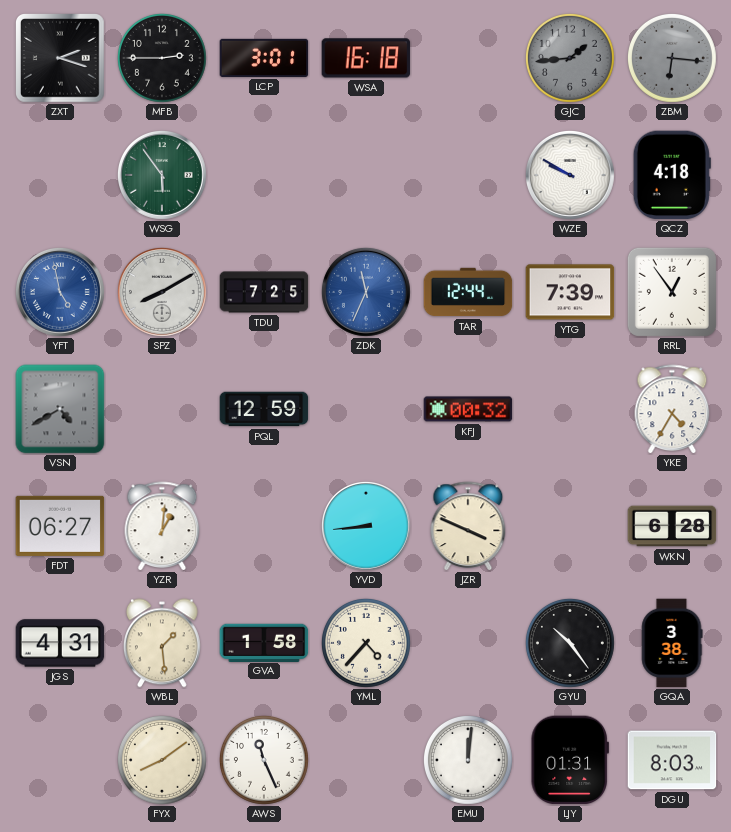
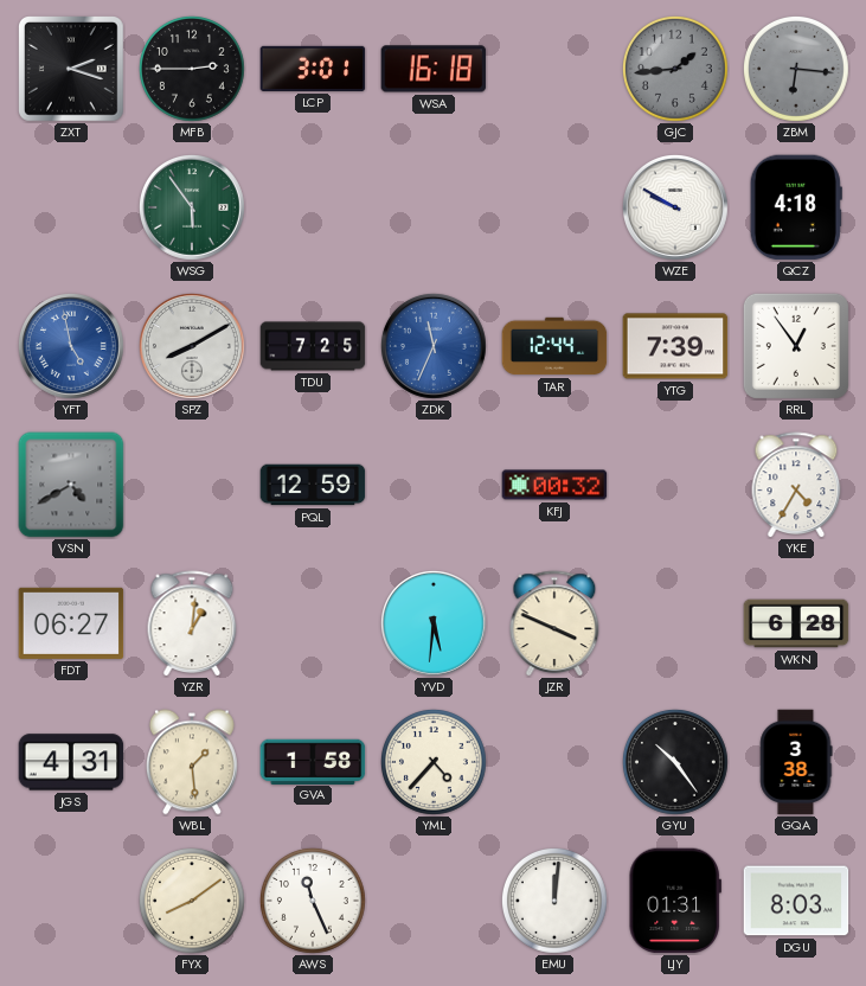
YVD: 8:44 -> 5:31 (434, 623)
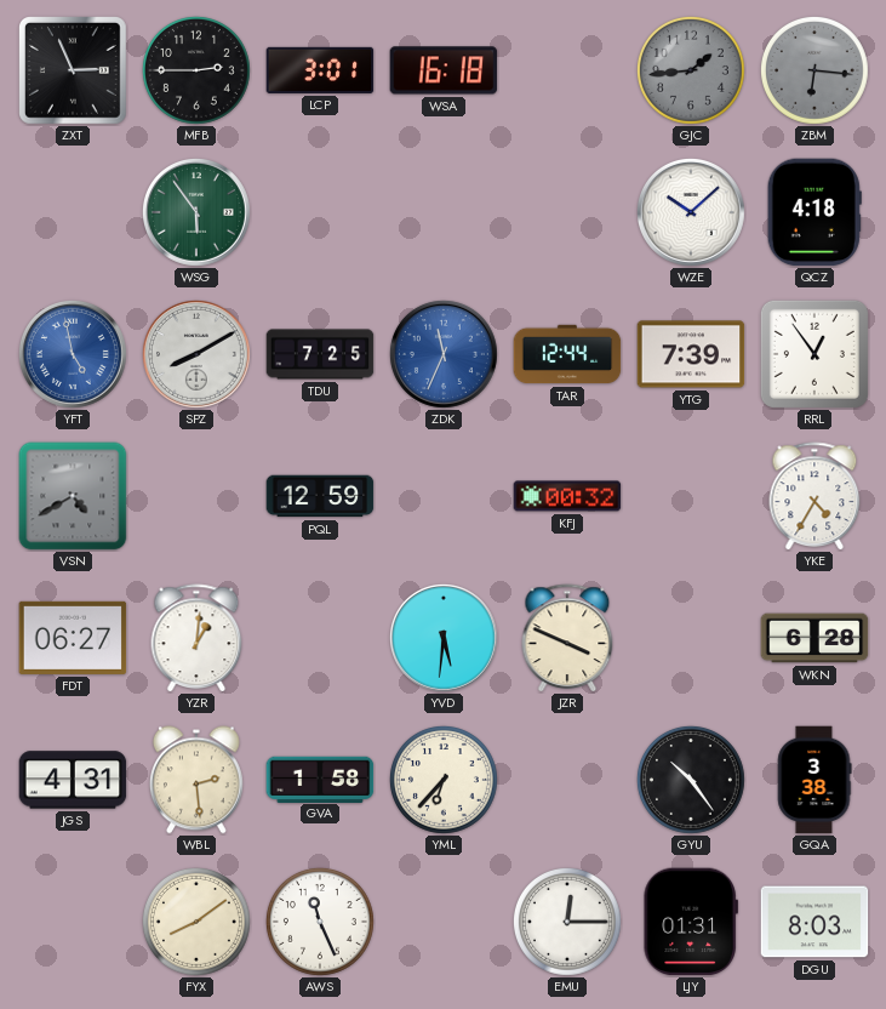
ZXT: 2:18 -> 2:56 (74, 72)
WZE: 9:50 -> 10:08 (691, 212)
WBL: 1:29 -> 2:29 (196, 780)
YML: 4:37 -> 6:37 (444, 780)
EMU: 12:01 -> 12:15 (567, 922)
